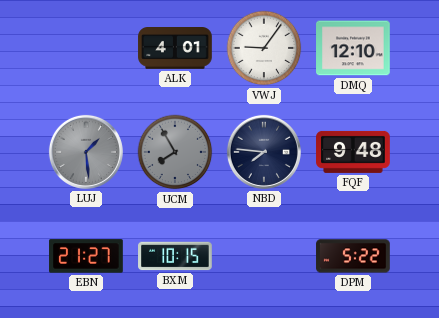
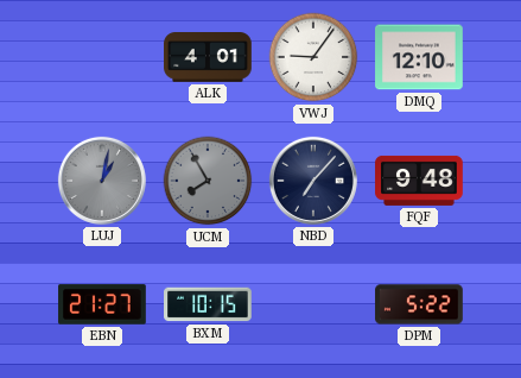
LUJ: 1:29 -> 1:02 (102, 181)
NBD: 7:46 -> 7:07 (313, 181)
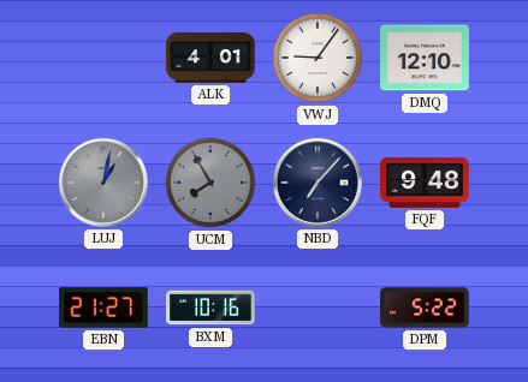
BXM: 10:15 -> 10:16 (210, 308)
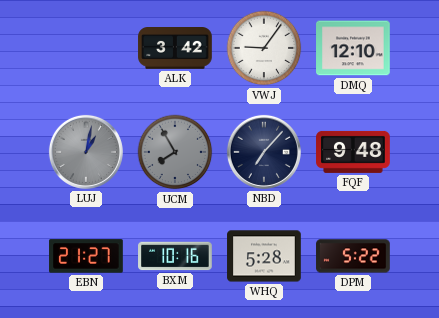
ALK: 4:01 -> 3:42 (175, 49)
WHQ: none -> 5:28 (264, 256)
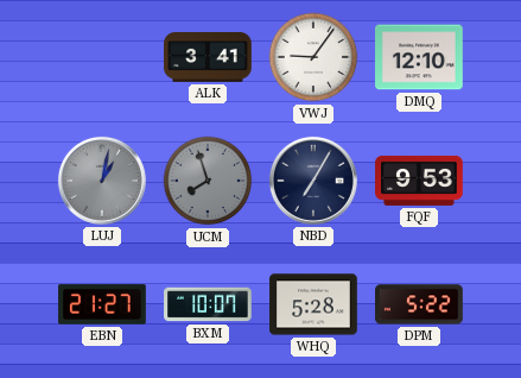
ALK: 3:42 -> 3:41 (208, 58)
UCM: 7:55 -> 7:57 (208, 181)
NBD: 7:07 -> 7:05 (313, 181)
FQF: 9:48 -> 9:53 (419, 181)
BXM: 10:16 -> 10:07 (208, 304)
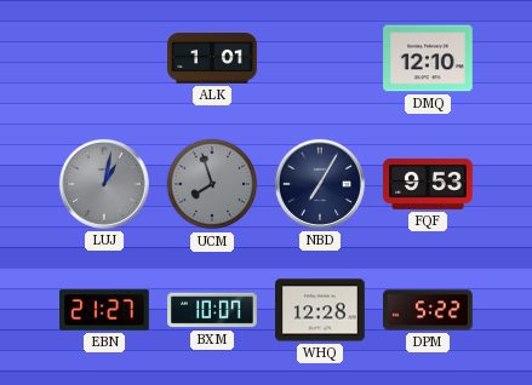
ALK: 3:41 -> 1:01 (212, 59)
VWJ: 9:06 -> none (313, 57)
WHQ: 5:28 -> 12:28 (320, 310)
